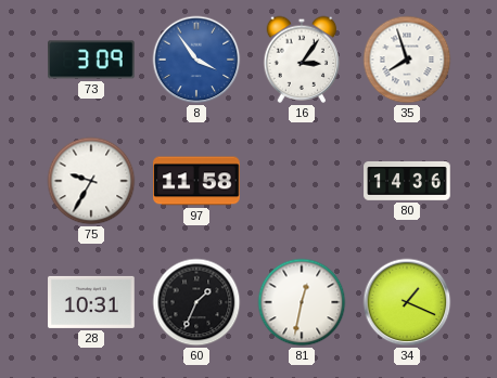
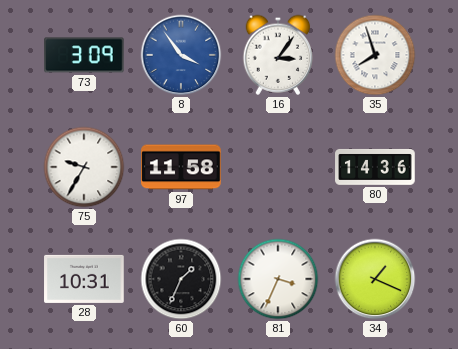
81: 12:32 -> 3:34 (278, 279)
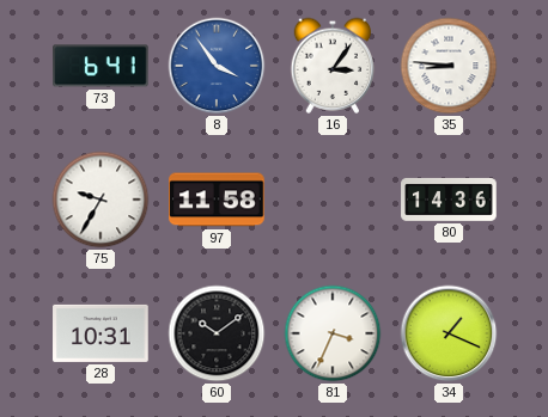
73: 3:09 -> 6:41 (102, 66)
35: 7:57 -> 8:46 (449, 66)
60: 1:34 -> 10:09 (217, 333)
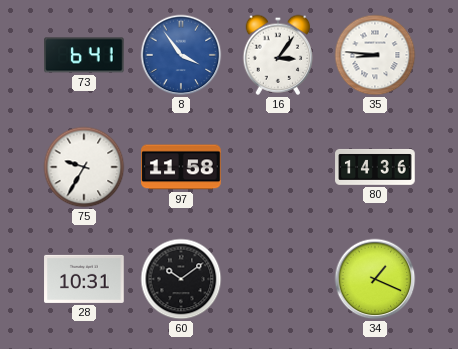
81: 3:34 -> none (333, 333)
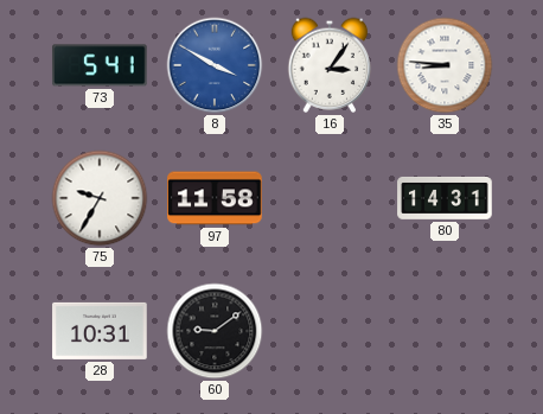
73: 6:41 -> 5:41 (101, 65)
8: 3:54 -> 3:50 (215, 65)
80: 14:36 -> 14:31 (445, 198)
60: 10:09 -> 9:09 (215, 331)
34: 1:19 -> none (375, 279)
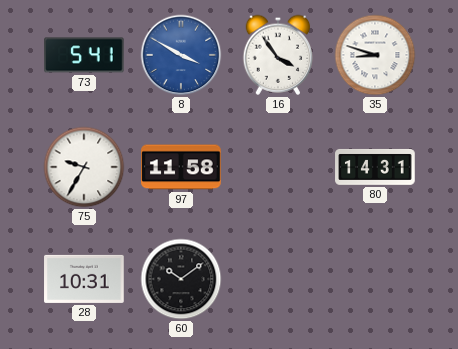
16: 3:06 -> 3:54 (278, 55)
35: 8:46 -> 8:48 (375, 55)
60: 9:09 -> 10:09 (181, 279)
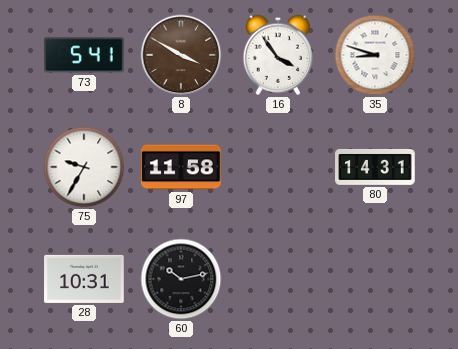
8 dial: blue -> brown (181, 55)
60: 10:09 -> 10:13 (181, 279)
